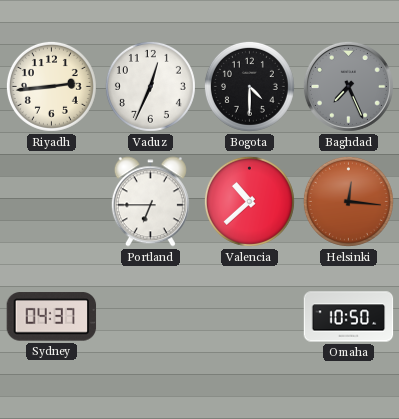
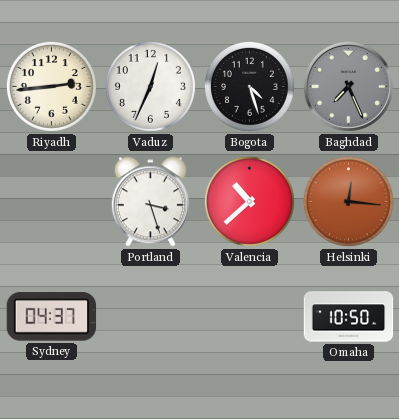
Bogota: 4:30 -> 4:27 (249, 86)
Portland: 6:45 -> 3:27 (150, 202)
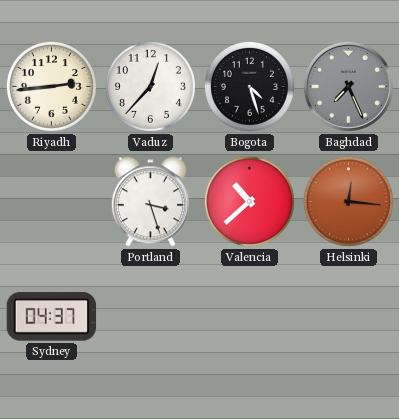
Vaduz: 12:34 -> 12:37 (150, 86)
Omaha: 10:50 -> none (349, 317)
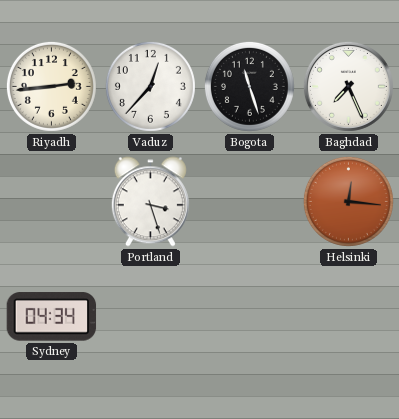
Bogota: 4:27 -> 11:27 (249, 86)
Baghdad dial: grey -> white (348, 86)
Valencia: 10:38 -> none (249, 201)
Sydney: 04:37 -> 04:34 (52, 317)
